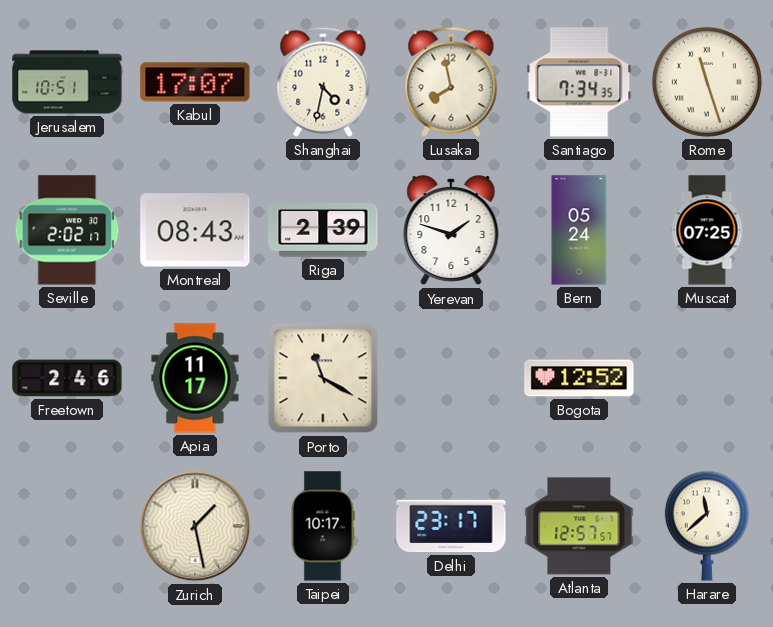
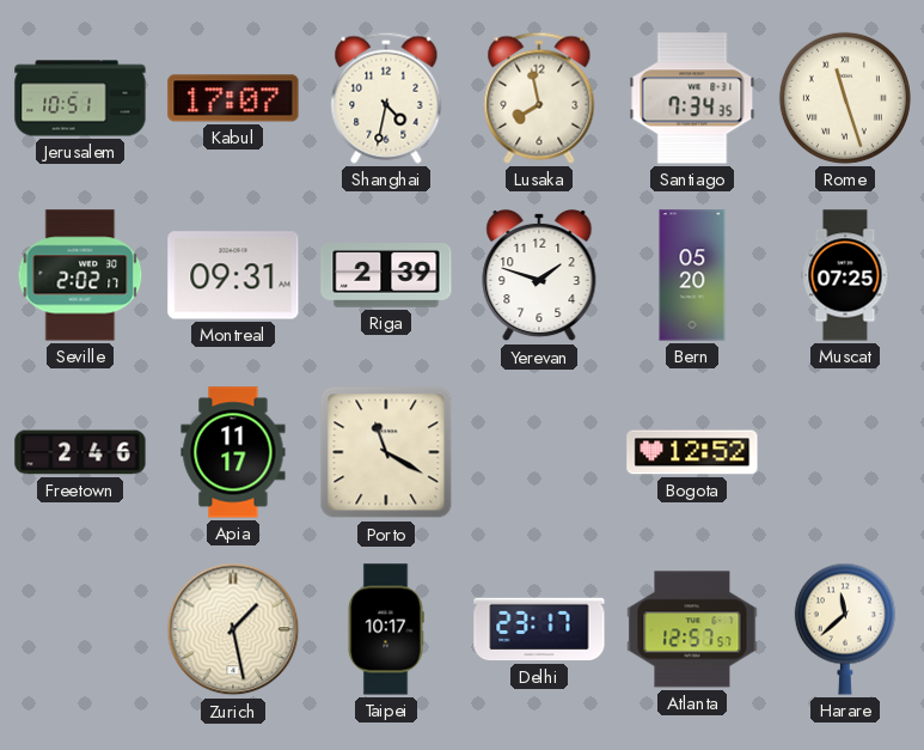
Montreal: 08:43 -> 09:31 (233, 275)
Bern: 05:24 -> 05:20 (692, 275)
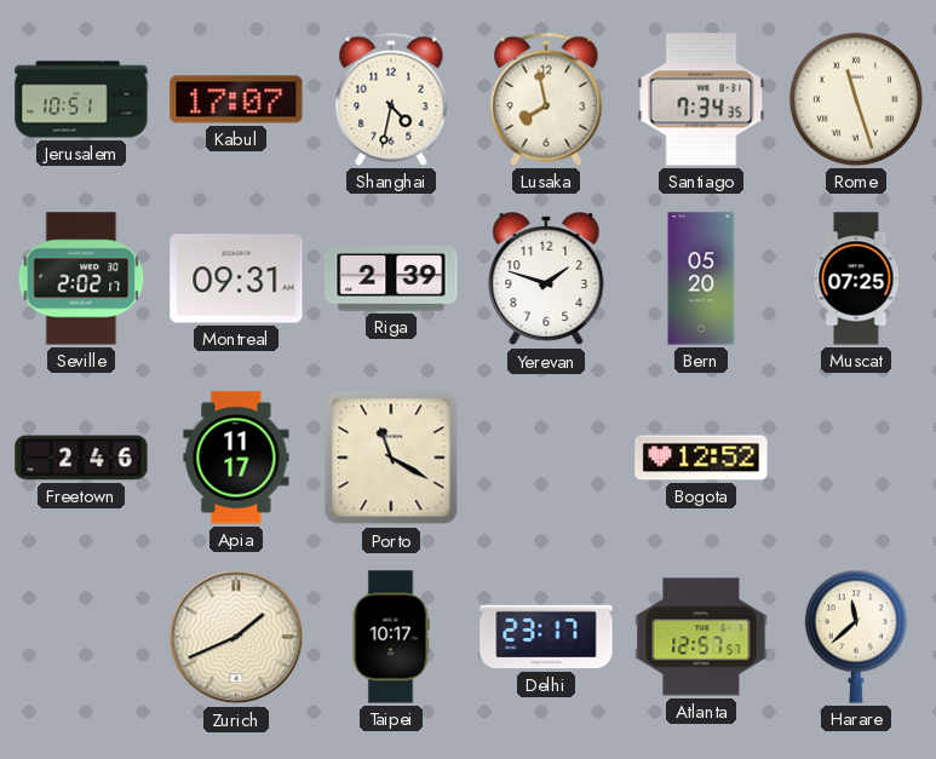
Zurich: 1:28 -> 1:41 (236, 637)
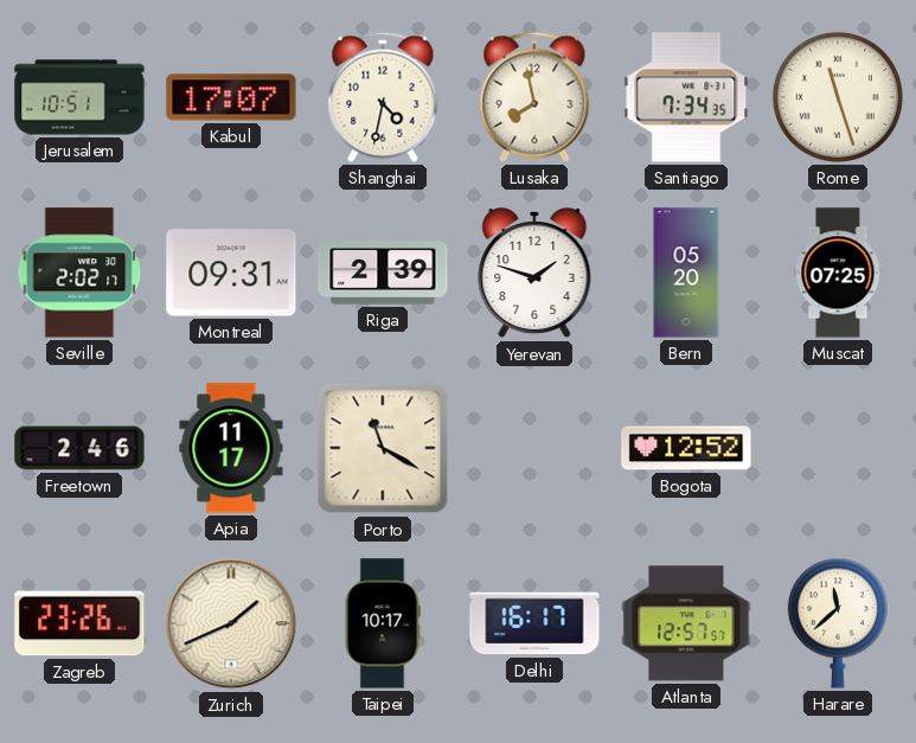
Zagreb: none -> 23:26 (79, 623)
Delhi: 23:17 -> 16:17 (534, 623)
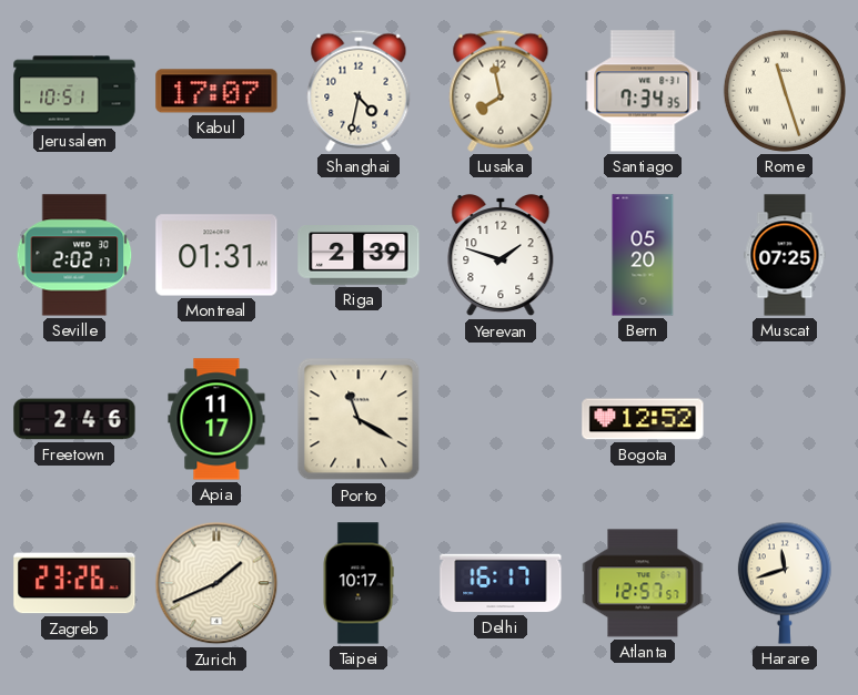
Montreal: 09:31 -> 01:31 (216, 255)
Harare: 11:38 -> 11:42 (785, 583)
